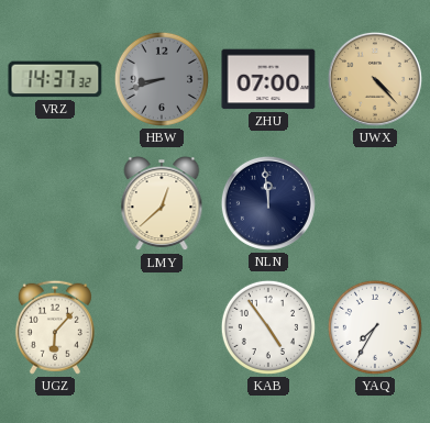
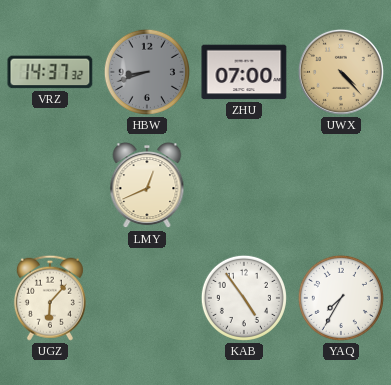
LMY: 12:38 -> 12:41 (147, 186)
NLN: 11:59 -> none (268, 203)
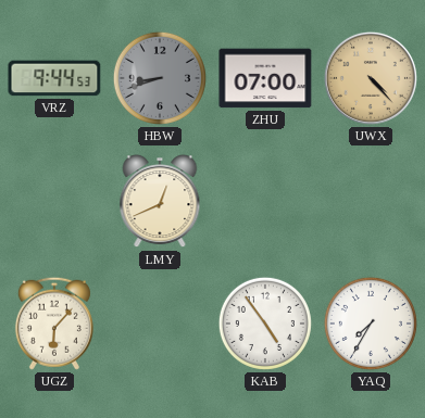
VRZ: 14:37 -> 9:44 (54, 78)
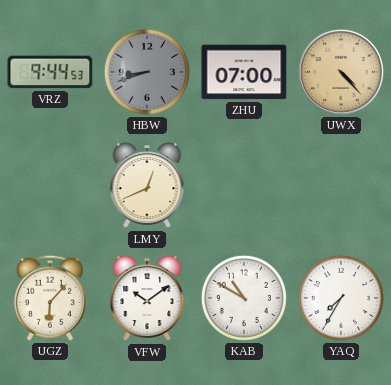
VFW: none -> 10:09 (147, 299)
KAB: 4:54 -> 10:50 (244, 298)
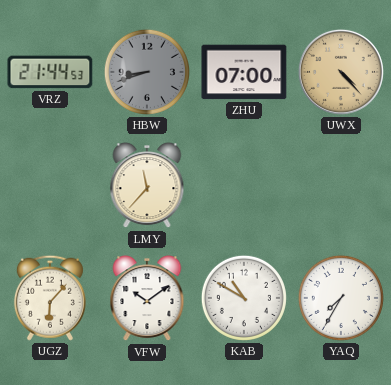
VRZ: 9:44 -> 21:44 (50, 72)
LMY: 12:41 -> 11:37 (147, 186)
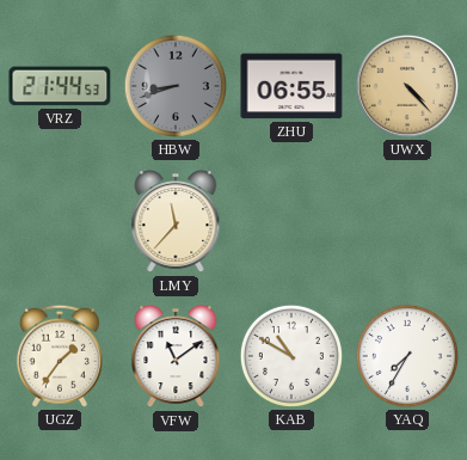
ZHU: 07:00 -> 06:55 (291, 86)
UGZ: 6:07 -> 1:36 (60, 356)
VFW: 10:09 -> 11:09 (176, 357)
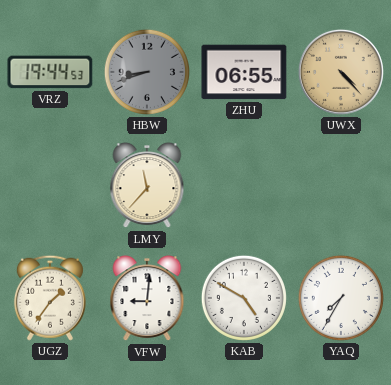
VRZ: 21:44 -> 19:44 (50, 72)
VFW: 11:09 -> 9:01 (147, 299)
KAB: 10:50 -> 4:50 (244, 298)
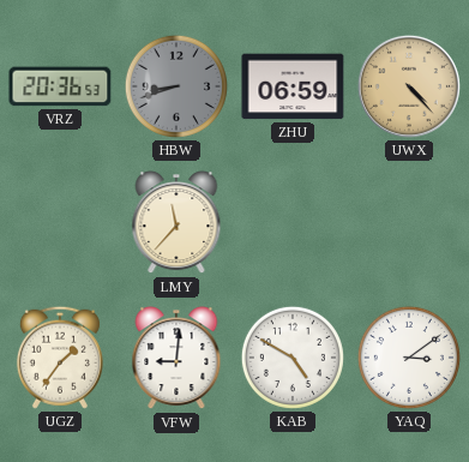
VRZ: 19:44 -> 20:36 (60, 86)
ZHU: 06:55 -> 06:59 (293, 86)
YAQ: 7:35 -> 3:09 (409, 358)
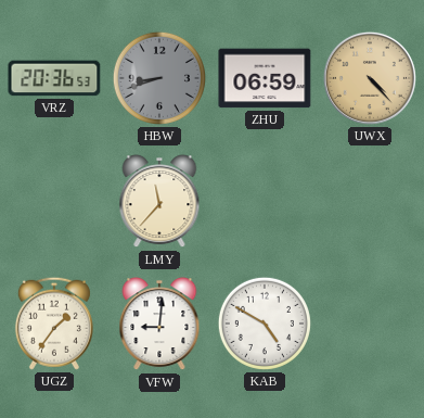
YAQ: 3:09 -> none (409, 358)
